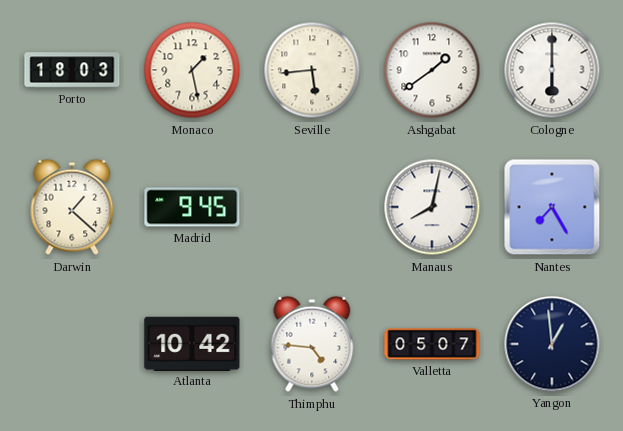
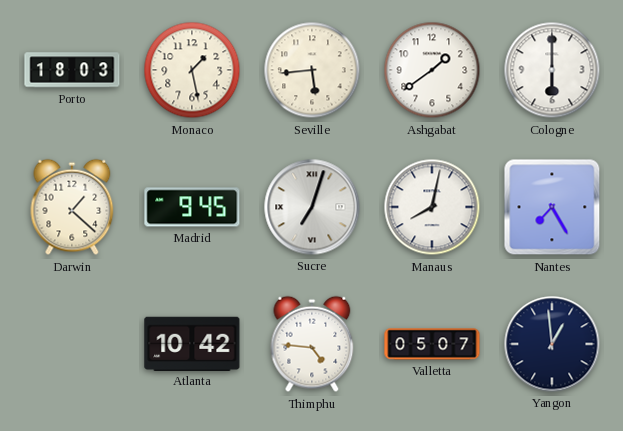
Sucre: none -> 7:03 (312, 207)
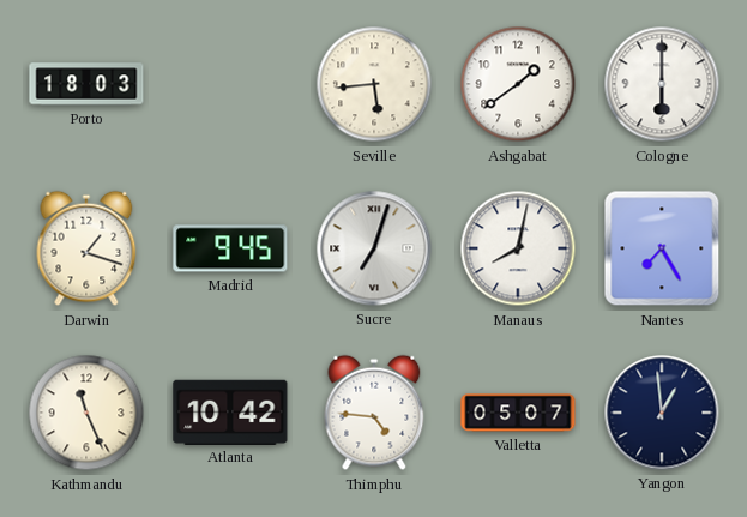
Monaco: 1:28 -> none (192, 70)
Darwin: 1:22 -> 1:18 (86, 248)
Kathmandu: none -> 11:26 (86, 413)
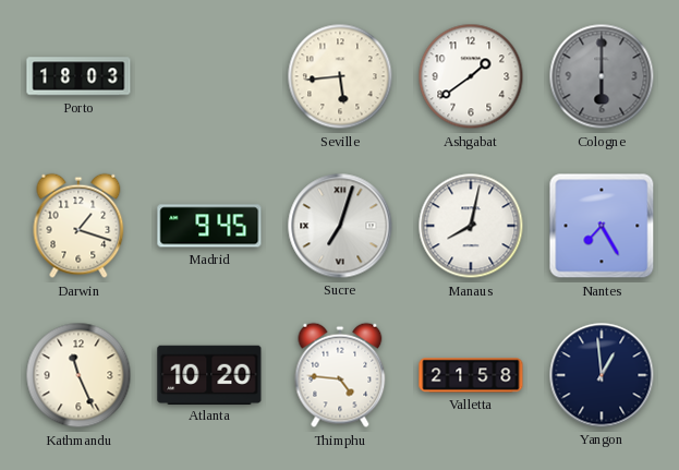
Cologne dial: white -> grey (602, 76)
Atlanta: 10:42 -> 10:20 (209, 374)
Valletta: 05:07 -> 21:58 (471, 375)
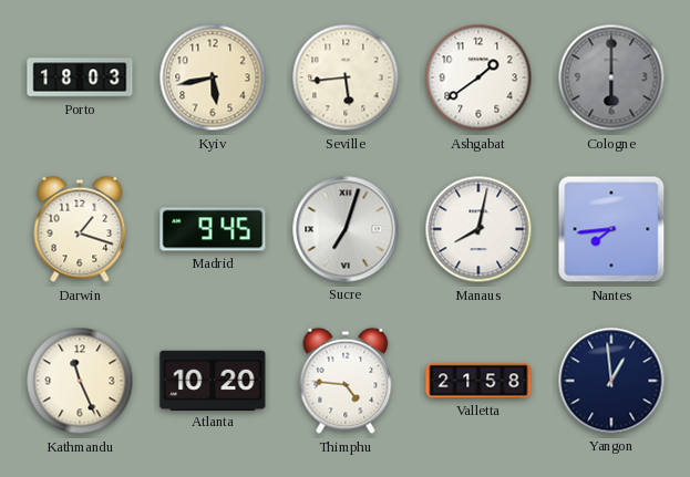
Kyiv: none -> 5:43 (213, 77)
Nantes: 7:25 -> 7:44 (611, 229)
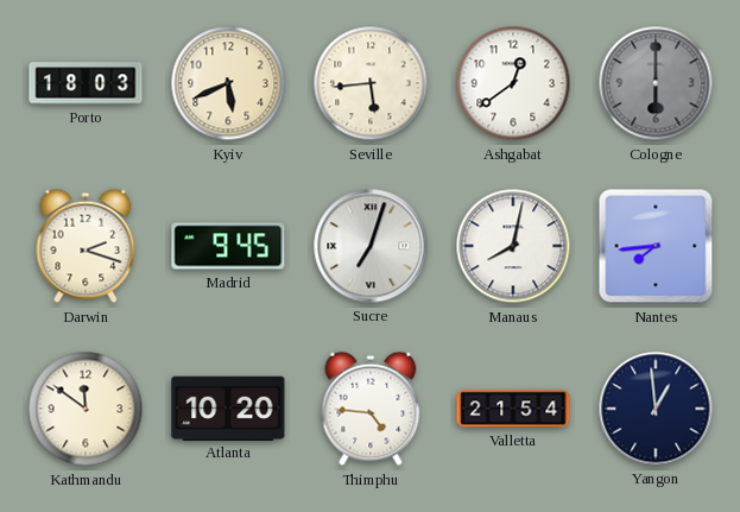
Kyiv: 5:43 -> 5:41 (228, 83)
Ashgabat: 1:39 -> 12:39 (513, 83)
Darwin: 1:18 -> 2:18 (86, 246)
Kathmandu: 11:26 -> 11:51 (86, 409)
Valletta: 21:58 -> 21:54 (513, 409)
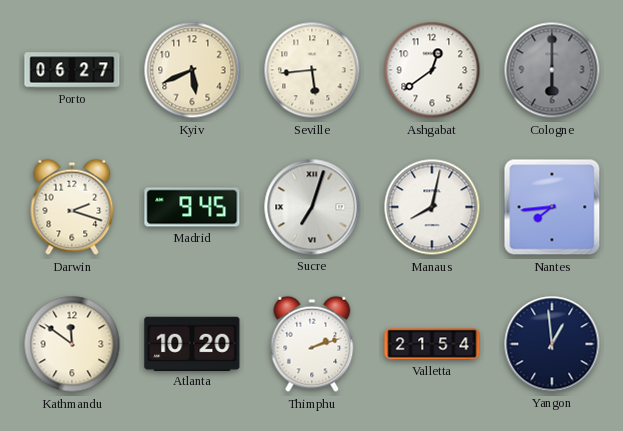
Porto: 18:03 -> 06:27 (72, 70)
Thimphu: 4:46 -> 2:12 (312, 344)
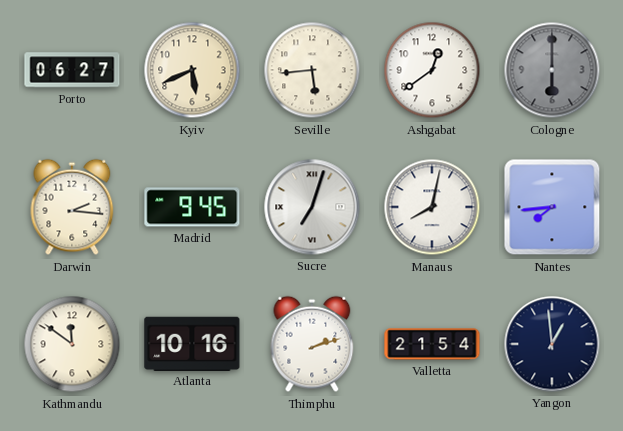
Darwin: 2:18 -> 2:16 (72, 207)
Atlanta: 10:20 -> 10:16 (192, 343)
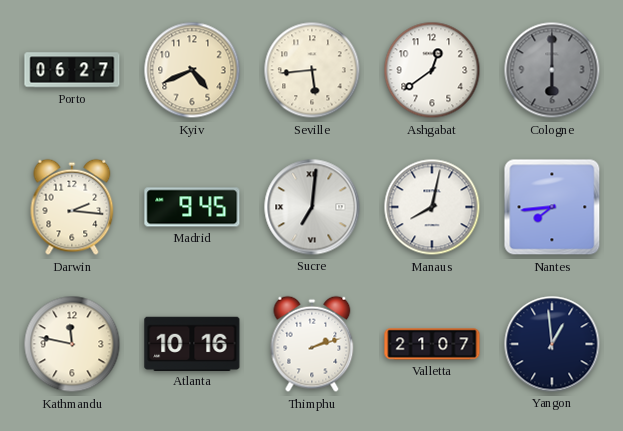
Kyiv: 5:41 -> 4:41 (192, 70)
Sucre: 7:03 -> 7:01 (312, 207)
Kathmandu: 11:51 -> 11:47 (72, 344)
Valletta: 21:54 -> 21:07 (432, 344)
